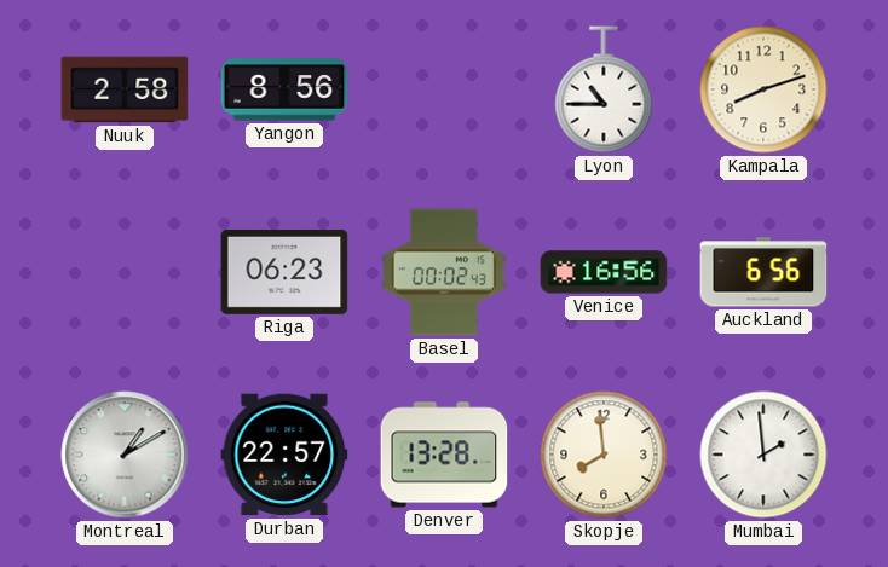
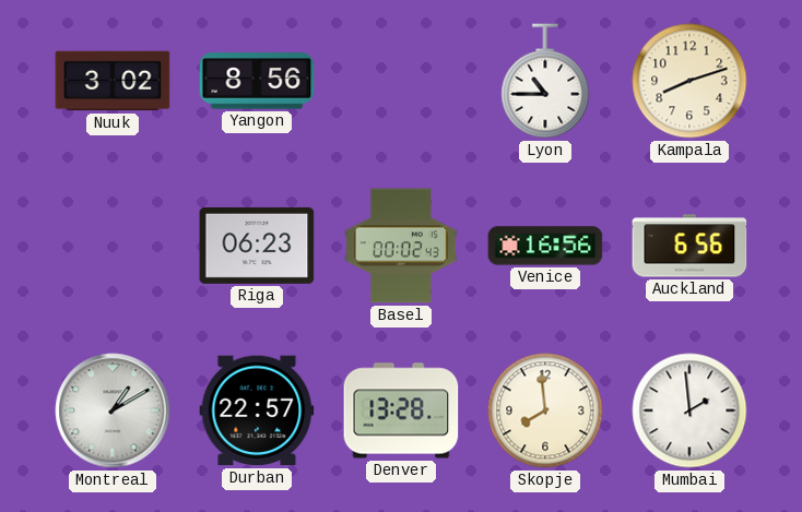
Nuuk: 2:58 -> 3:02 (113, 81)
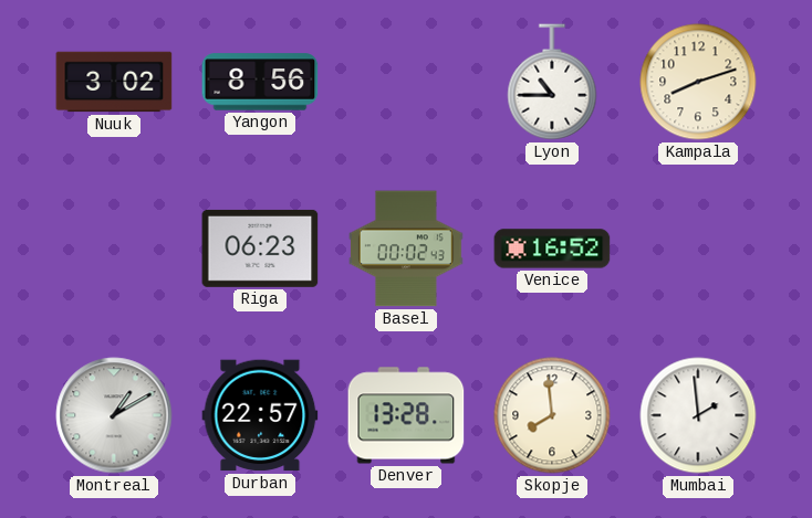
Venice: 16:56 -> 16:52 (552, 249)
Auckland: 6:56 -> none (689, 246)
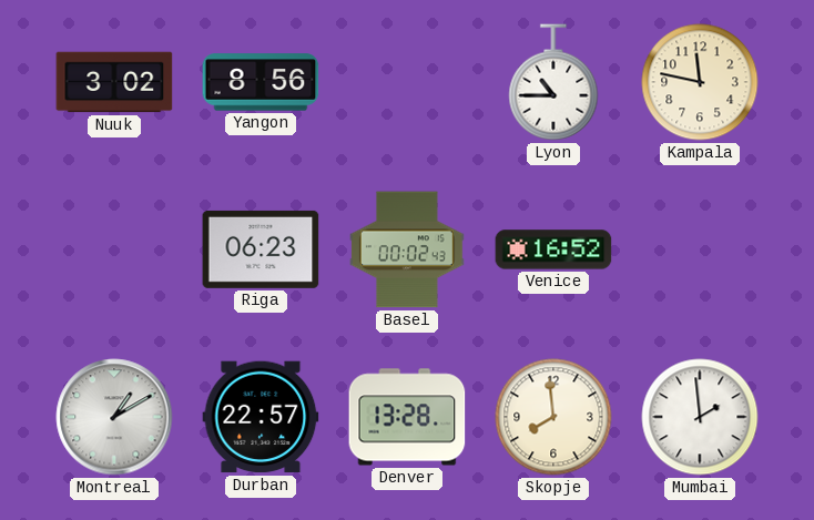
Kampala: 8:12 -> 11:47 (700, 82)
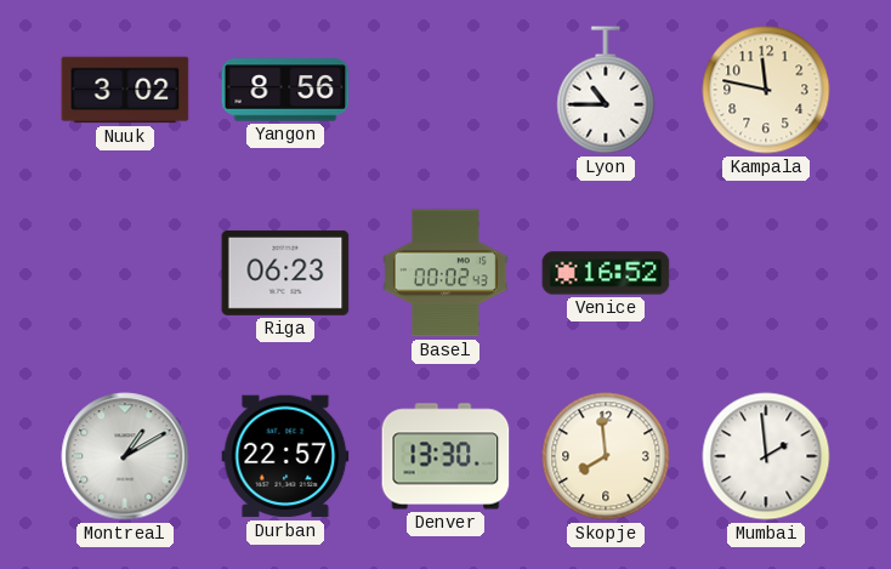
Denver: 13:28 -> 13:30 (446, 456)
